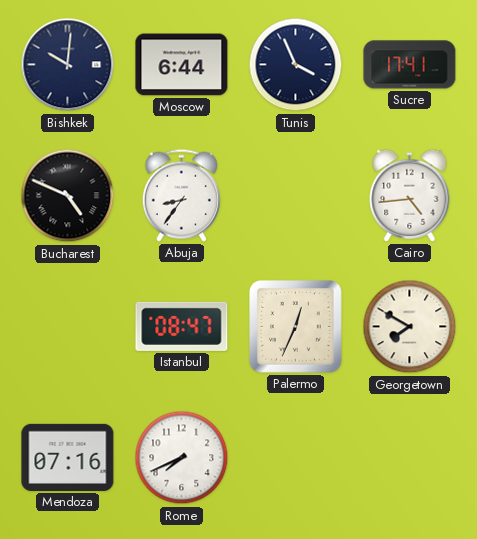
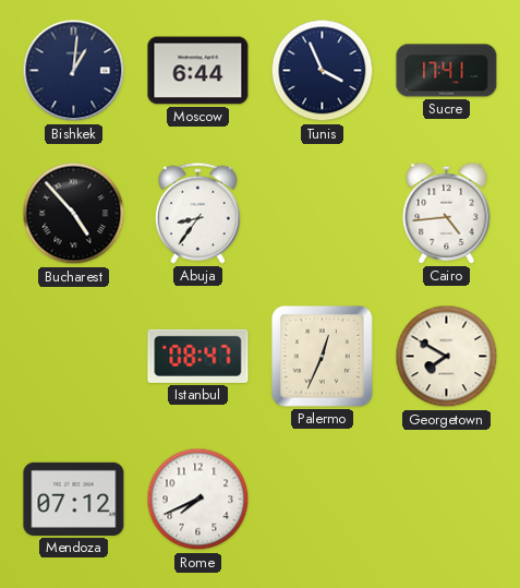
Bishkek: 10:01 -> 1:01 (74, 71)
Bucharest: 4:49 -> 4:53 (74, 214)
Mendoza: 07:16 -> 07:12 (74, 499)
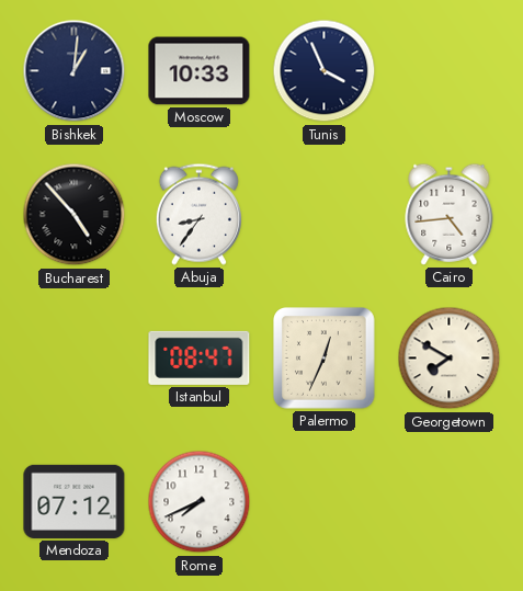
Moscow: 6:44 -> 10:33 (200, 71)
Sucre: 17:41 -> none (447, 71)
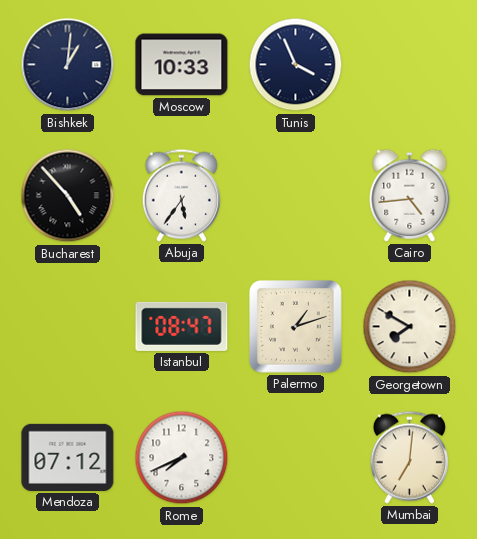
Abuja: 8:36 -> 5:36 (181, 195)
Palermo: 12:34 -> 1:12 (296, 327)
Mumbai: none -> 7:01 (409, 457)
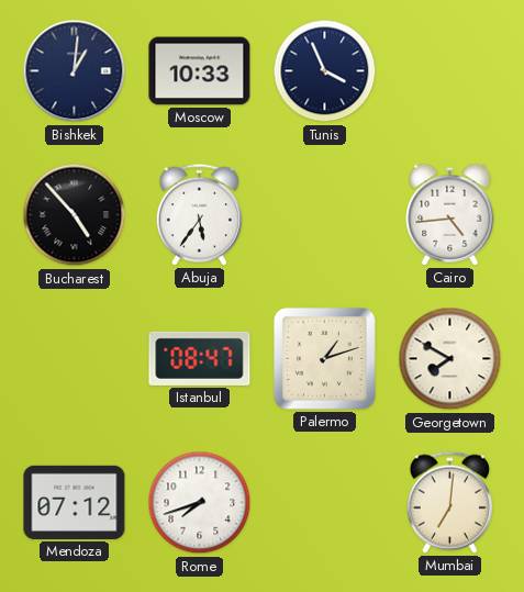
Rome: 7:41 -> 7:42 (200, 503)
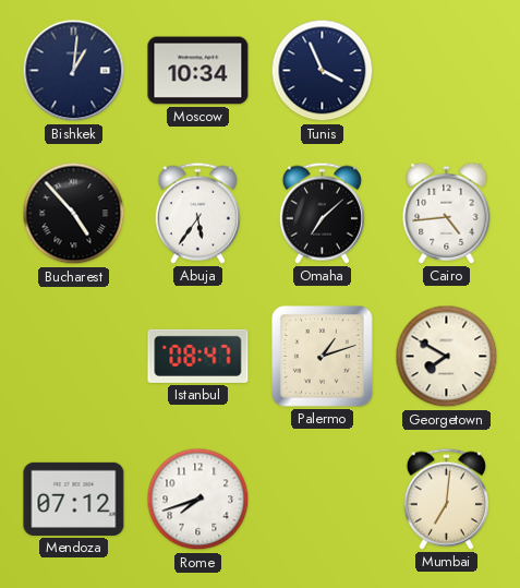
Moscow: 10:33 -> 10:34 (198, 71)
Omaha: none -> 7:08 (322, 213)
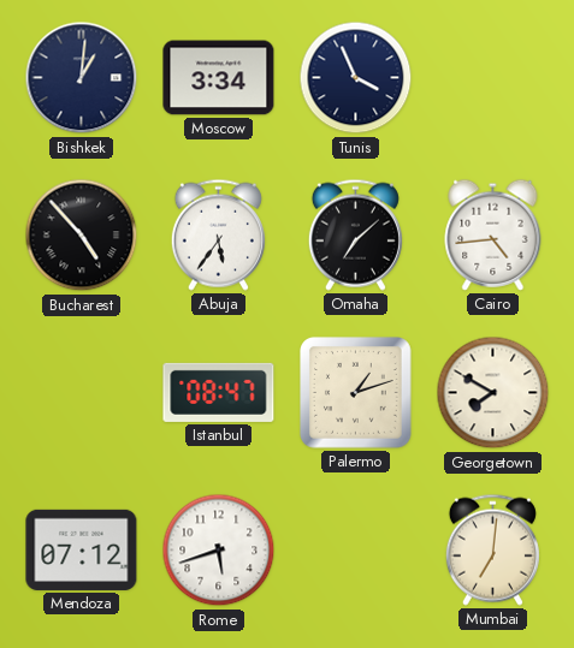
Moscow: 10:34 -> 3:34 (219, 78)
Rome: 7:42 -> 5:42 (219, 551)
